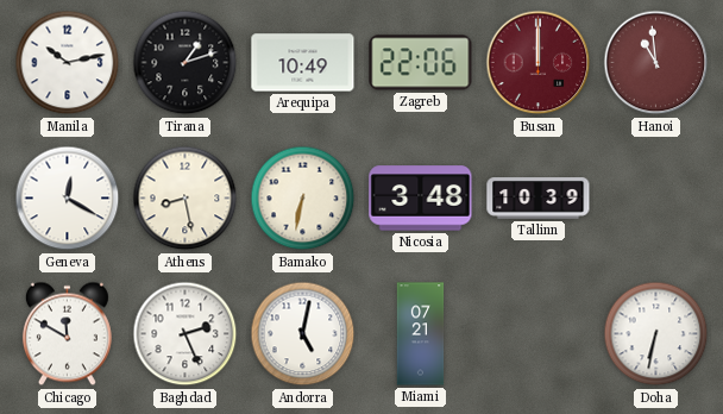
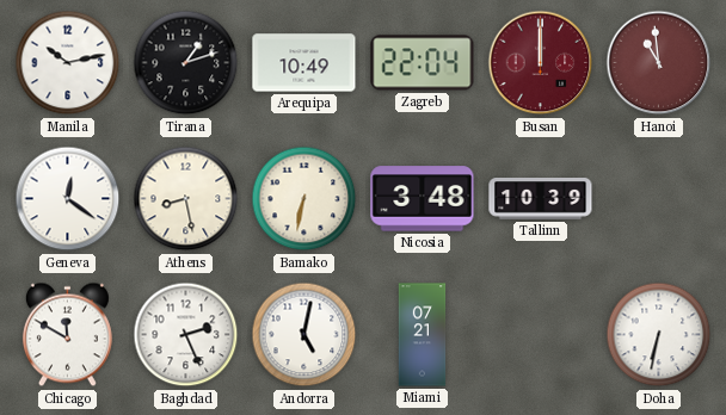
Zagreb: 22:06 -> 22:04 (423, 63)
Geneva: 12:20 -> 12:21 (68, 199)
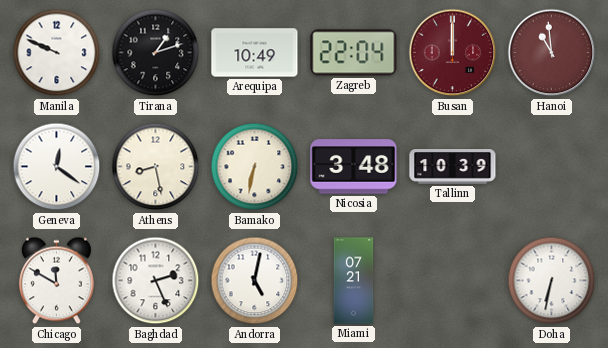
Manila: 10:13 -> 9:49 (57, 53)
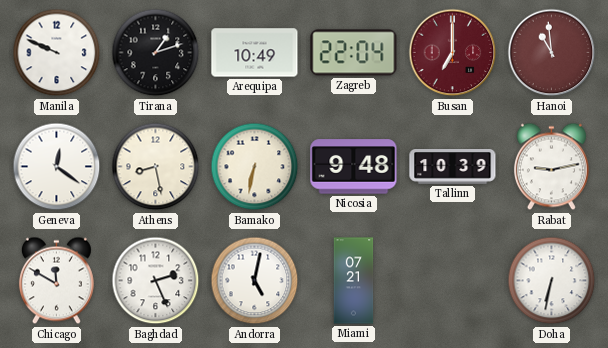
Busan: 12:00 -> 7:00 (453, 53)
Nicosia: 3:48 -> 9:48 (354, 167)
Rabat: none -> 9:13 (551, 167)
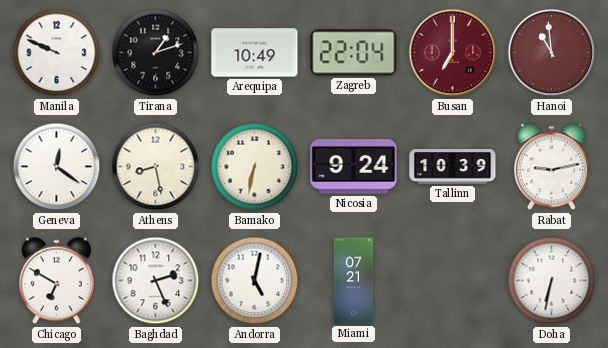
Nicosia: 9:48 -> 9:24 (354, 167)
Chicago: 11:50 -> 6:50 (56, 281)
